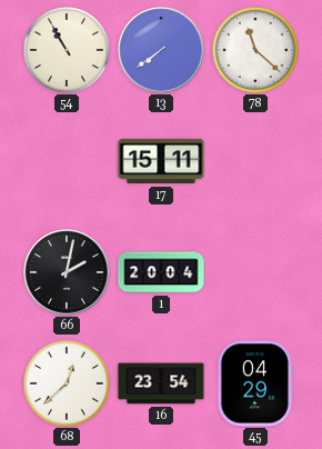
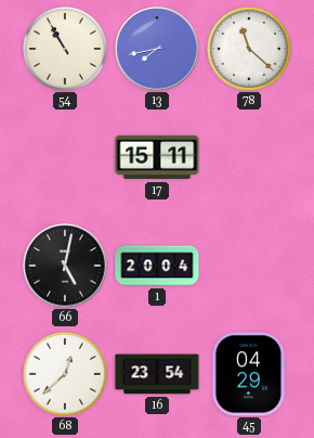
13: 7:39 -> 7:43 (157, 49)
66: 2:02 -> 5:02 (65, 266)
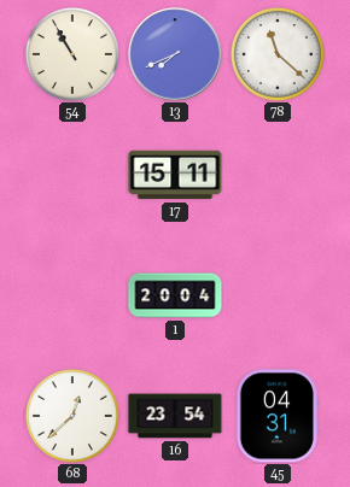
13: 7:43 -> 7:41 (175, 54)
66: 5:02 -> none (65, 266)
45: 04:29 -> 04:31 (278, 416)
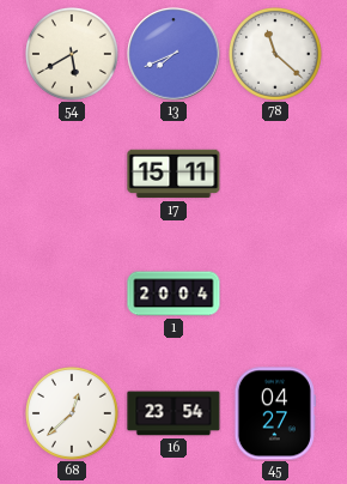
54: 10:55 -> 5:40 (73, 55)
45: 04:31 -> 04:27 (275, 413)
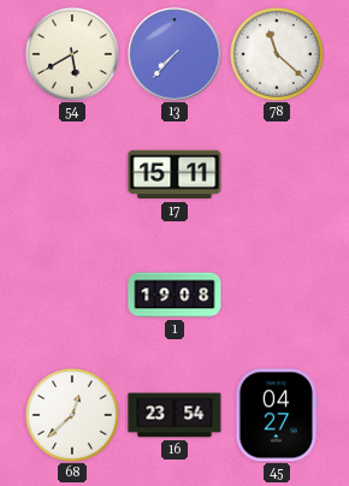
13: 7:41 -> 7:37 (174, 54)
1: 20:04 -> 19:08 (174, 295)
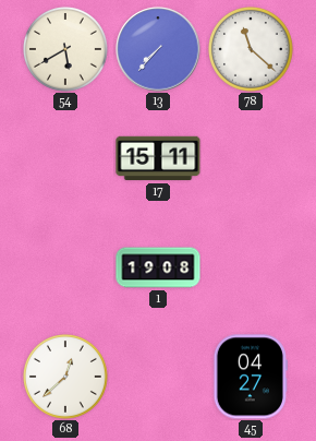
16: 23:54 -> none (174, 415)
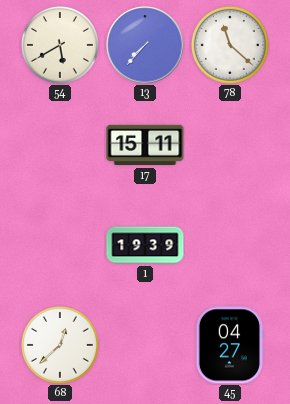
1: 19:08 -> 19:39 (145, 245)
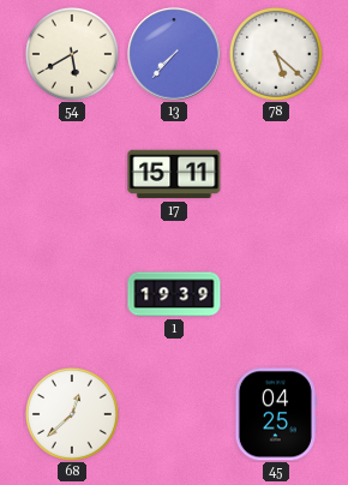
78: 11:22 -> 5:22 (277, 55)
45: 04:27 -> 04:25 (276, 414)
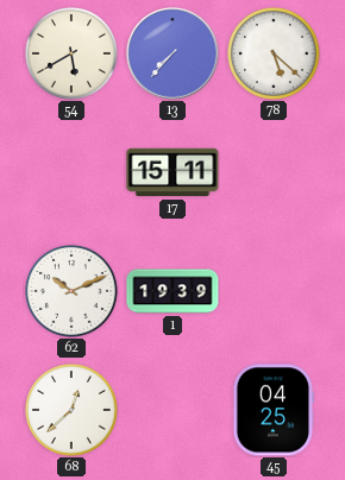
62: none -> 10:11 (73, 292)
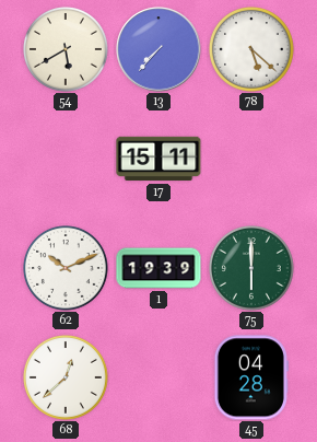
75: none -> 6:00 (253, 269)
45: 04:25 -> 04:28 (251, 377)
